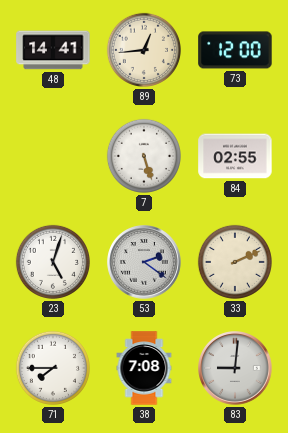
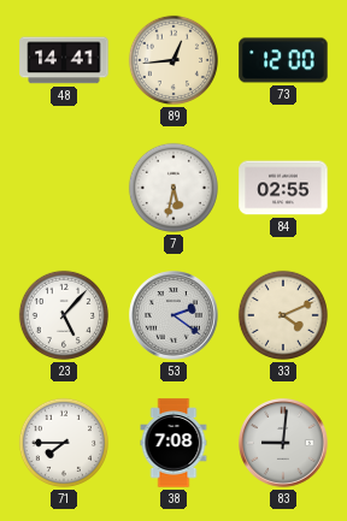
7: 5:27 -> 5:32 (173, 188)
23: 5:03 -> 5:07 (64, 315)
33: 2:11 -> 4:11 (283, 315)
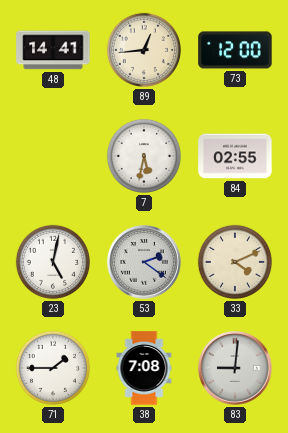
23: 5:07 -> 5:02 (53, 262)
71: 7:45 -> 1:45 (53, 368)
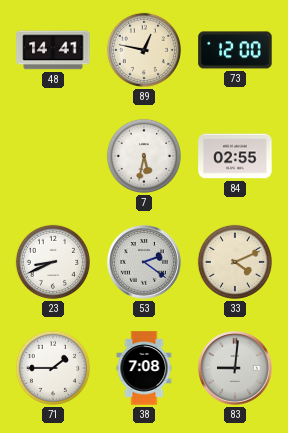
89: 12:44 -> 12:47 (144, 50)
23: 5:02 -> 8:41 (53, 262)
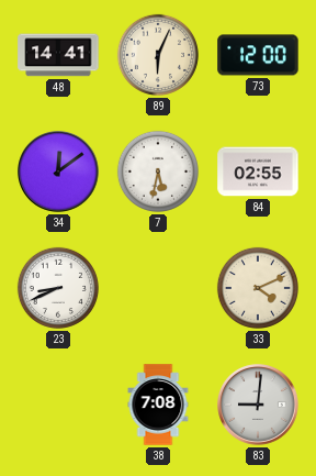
89: 12:47 -> 6:04 (158, 55)
34: none -> 12:09 (58, 171)
53: 2:21 -> none (144, 262)
71: 1:45 -> none (53, 368)
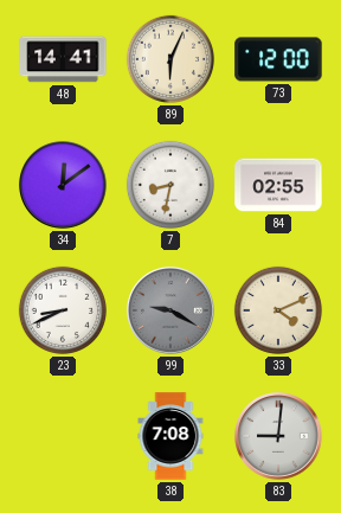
7: 5:32 -> 8:32 (170, 185)
99: none -> 9:20 (170, 310)
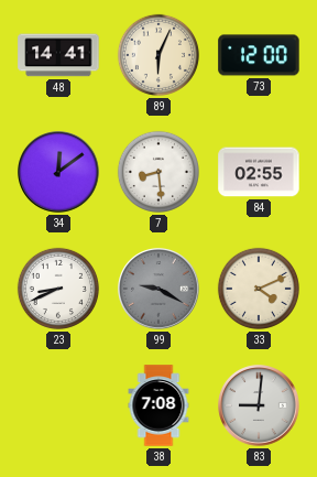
7: 8:32 -> 8:29 (158, 172)
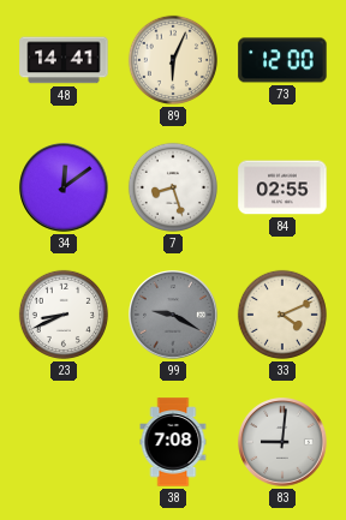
7: 8:29 -> 8:27 (173, 187)
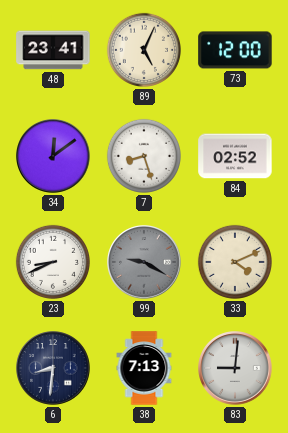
48: 14:41 -> 23:41 (53, 50)
89: 6:04 -> 5:04 (144, 50)
84: 02:55 -> 02:52 (235, 156)
6: none -> 8:31 (53, 368)
38: 7:08 -> 7:13 (144, 368)
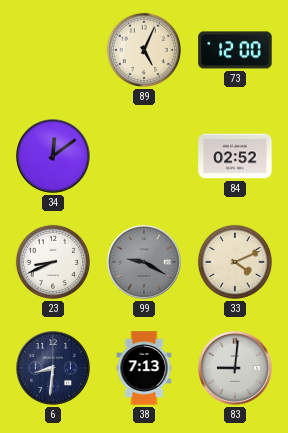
48: 23:41 -> none (53, 50)
7: 8:27 -> none (144, 156)
